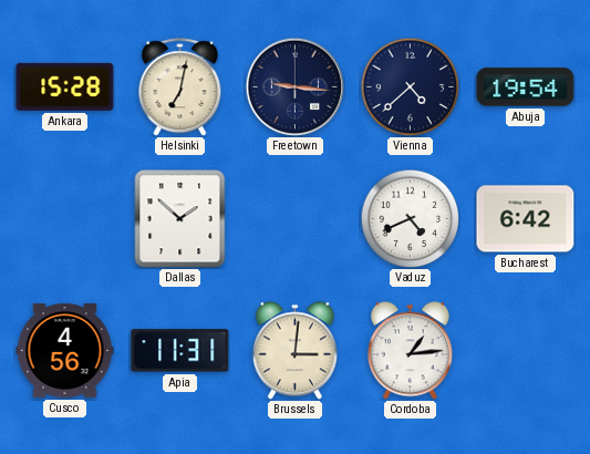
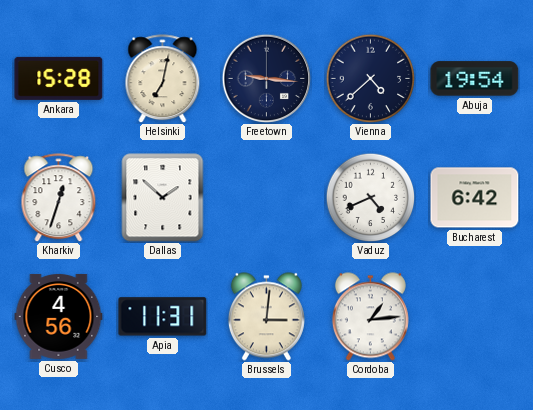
Kharkiv: none -> 12:33 (59, 198)
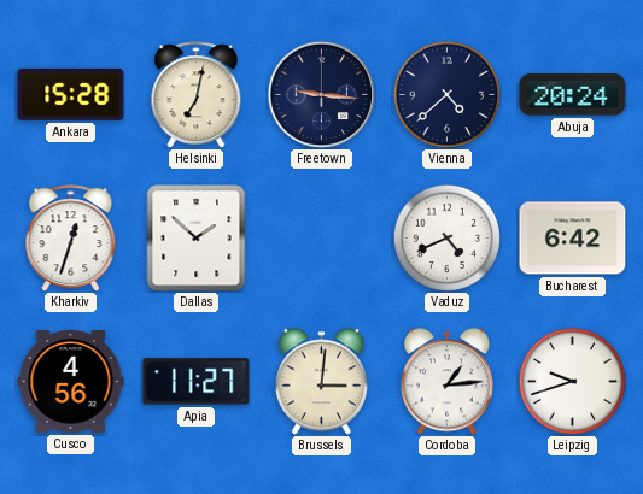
Abuja: 19:54 -> 20:24 (573, 95)
Apia: 11:31 -> 11:27 (197, 382)
Leipzig: none -> 9:42 (572, 381)
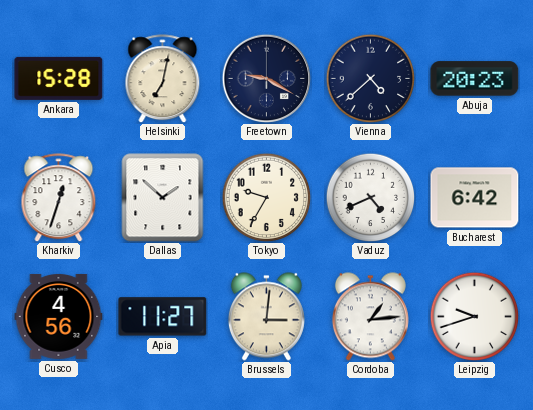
Freetown: 9:16 -> 9:20 (266, 78)
Abuja: 20:24 -> 20:23 (475, 79)
Tokyo: none -> 9:35 (266, 197)
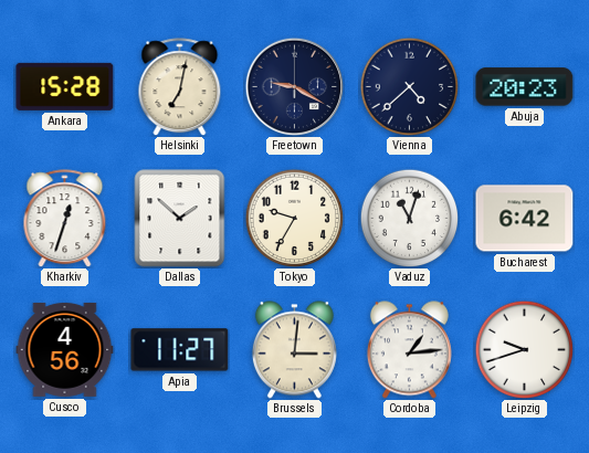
Vaduz: 4:41 -> 11:03 (409, 218)
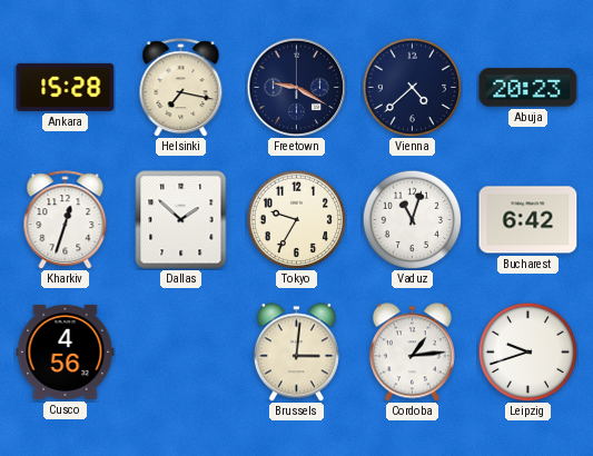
Helsinki: 7:02 -> 7:17 (181, 88)
Apia: 11:27 -> none (180, 350)
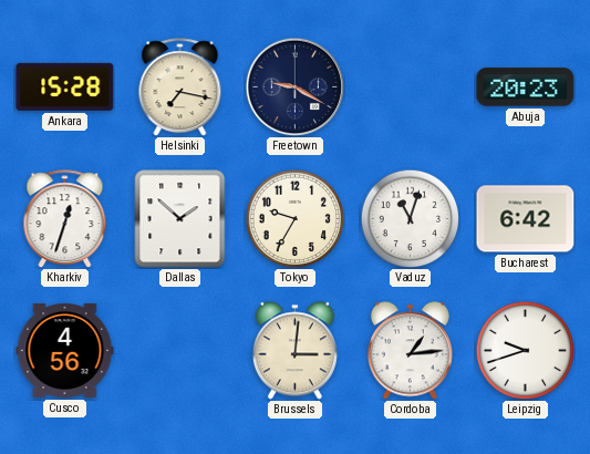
Vienna: 4:38 -> none (412, 87)
